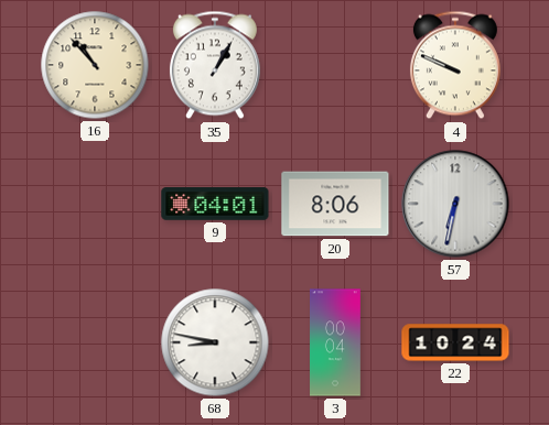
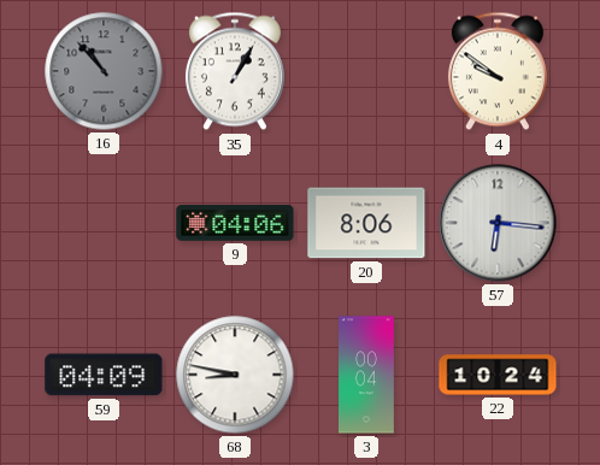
16 dial: cream -> grey (104, 71)
4: 9:49 -> 9:51 (498, 71)
9: 04:01 -> 04:06 (235, 223)
57: 6:32 -> 6:16 (498, 223)
59: none -> 04:09 (104, 375)
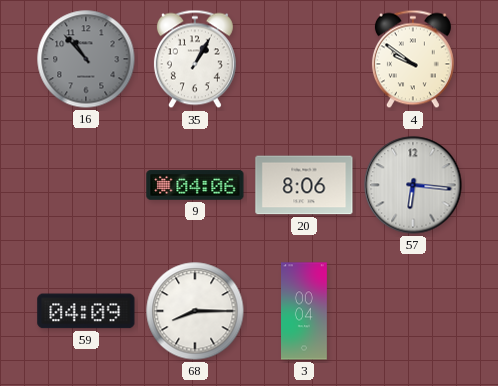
68: 8:47 -> 8:15 (195, 311)
22: 10:24 -> none (498, 375)
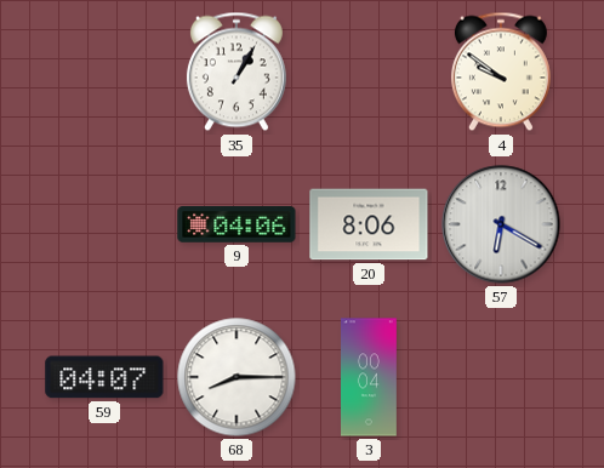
16: 10:53 -> none (86, 59)
57: 6:16 -> 6:20 (501, 224)
59: 04:09 -> 04:07 (104, 377)
